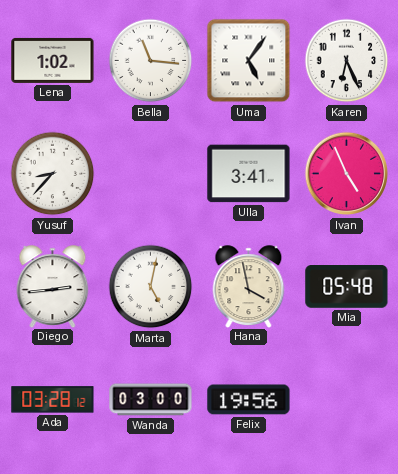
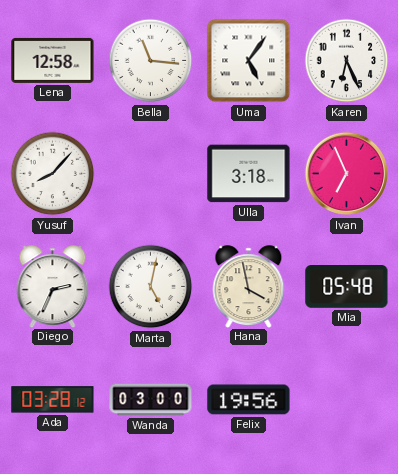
Lena: 1:02 -> 12:58 (53, 60)
Yusuf: 8:37 -> 8:07 (53, 174)
Ulla: 3:41 -> 3:18 (249, 174)
Ivan: 4:56 -> 6:56 (347, 174)
Diego: 2:44 -> 2:34 (53, 286)
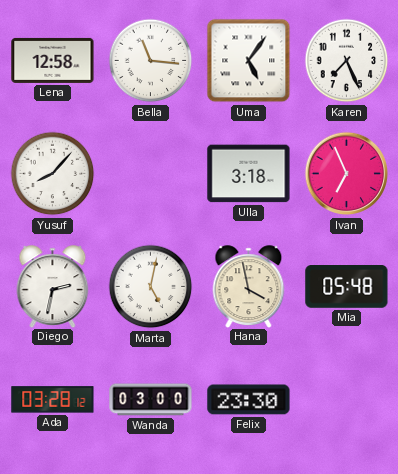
Karen: 6:26 -> 7:26 (347, 61)
Diego: 2:34 -> 2:32 (53, 286)
Felix: 19:56 -> 23:30 (249, 400)
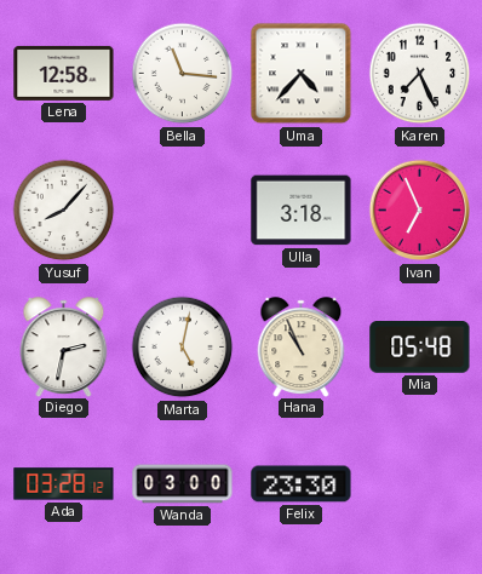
Uma: 5:06 -> 4:37 (302, 74)
Hana: 3:58 -> 10:56 (302, 346)
